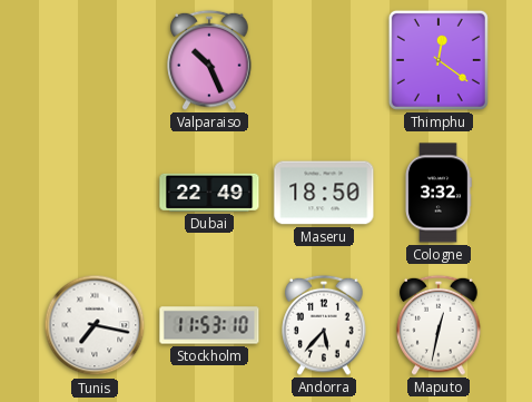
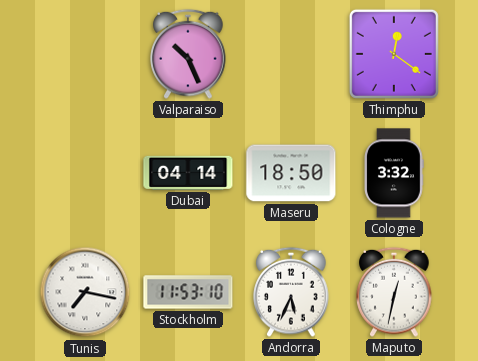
Dubai: 22:49 -> 04:14 (188, 173)
Andorra: 5:37 -> 5:34 (291, 292)
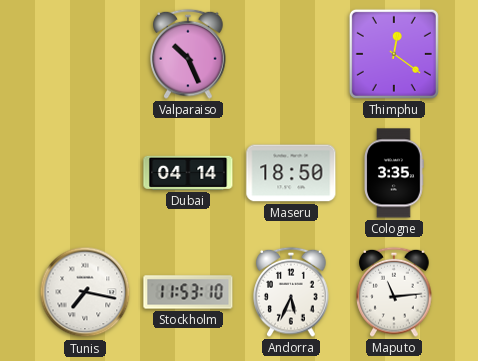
Cologne: 3:32 -> 3:35 (394, 173)
Maputo: 12:32 -> 11:14 (394, 292)
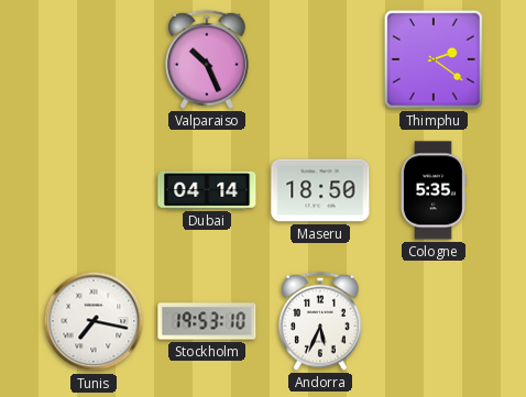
Thimphu: 12:21 -> 2:21 (434, 59)
Cologne: 3:35 -> 5:35 (434, 190)
Stockholm: 11:53 -> 19:53 (207, 321)
Maputo: 11:14 -> none (394, 292)
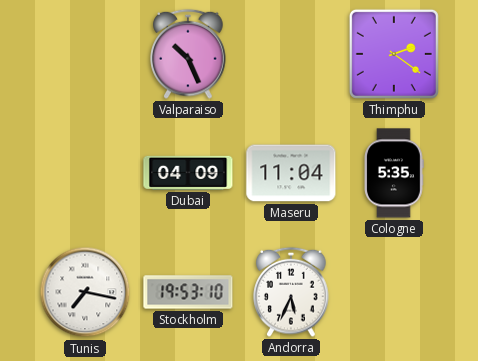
Dubai: 04:14 -> 04:09 (188, 173)
Maseru: 18:50 -> 11:04 (291, 173)
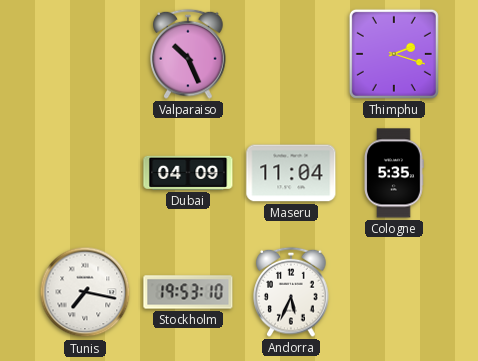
Thimphu: 2:21 -> 2:18 (394, 54)
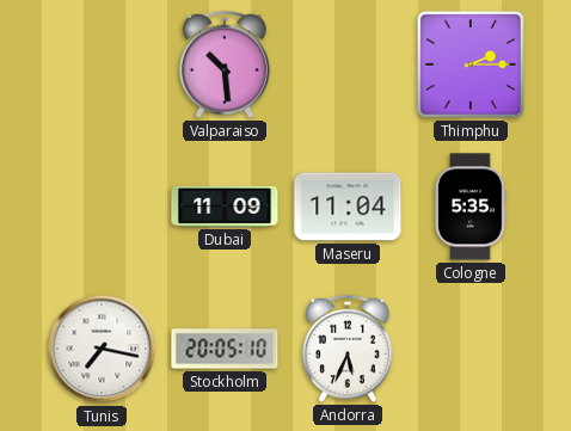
Valparaiso: 10:26 -> 10:29 (225, 64)
Thimphu: 2:18 -> 2:15 (471, 64)
Dubai: 04:09 -> 11:09 (225, 207)
Stockholm: 19:53 -> 20:05 (225, 349)
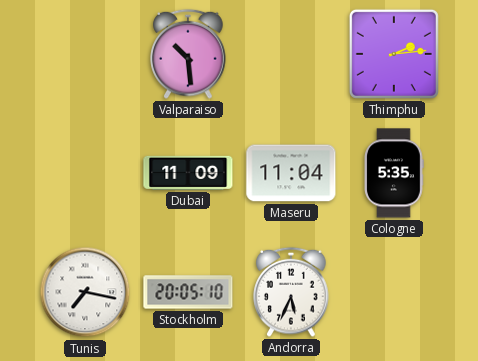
Thimphu: 2:15 -> 2:14 (394, 54)
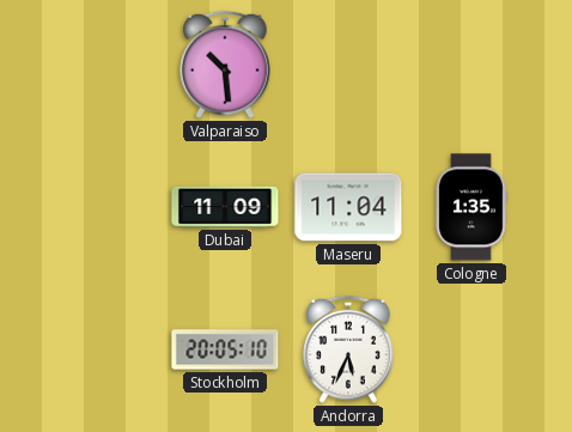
Thimphu: 2:14 -> none (394, 54)
Cologne: 5:35 -> 1:35 (471, 207)
Tunis: 7:17 -> none (85, 292)
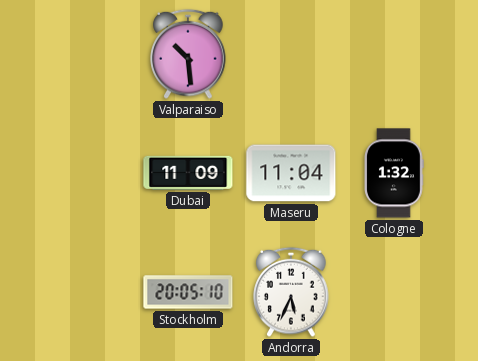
Cologne: 1:35 -> 1:32 (394, 173)
